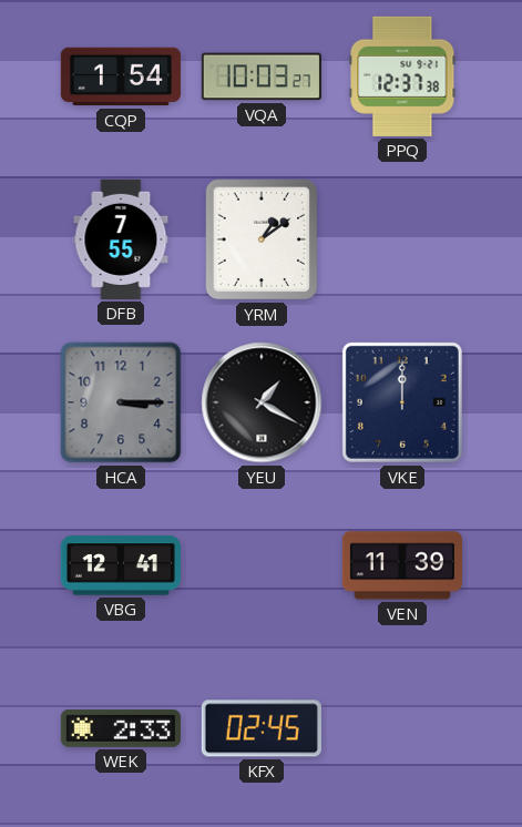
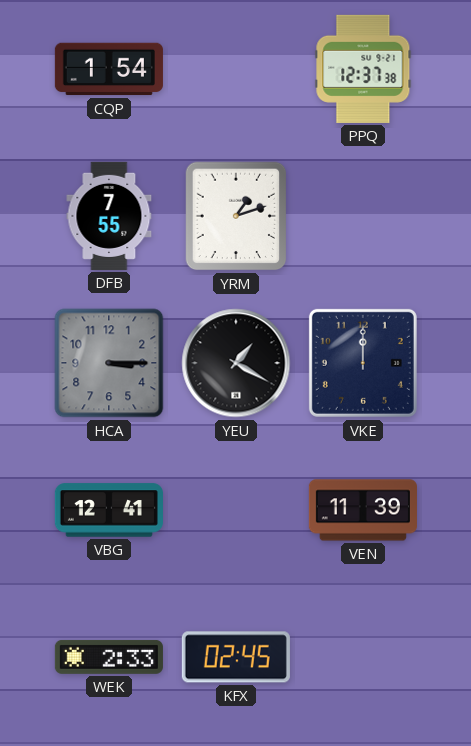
VQA: 10:03 -> none (262, 76)
YRM: 1:09 -> 1:12 (236, 216)
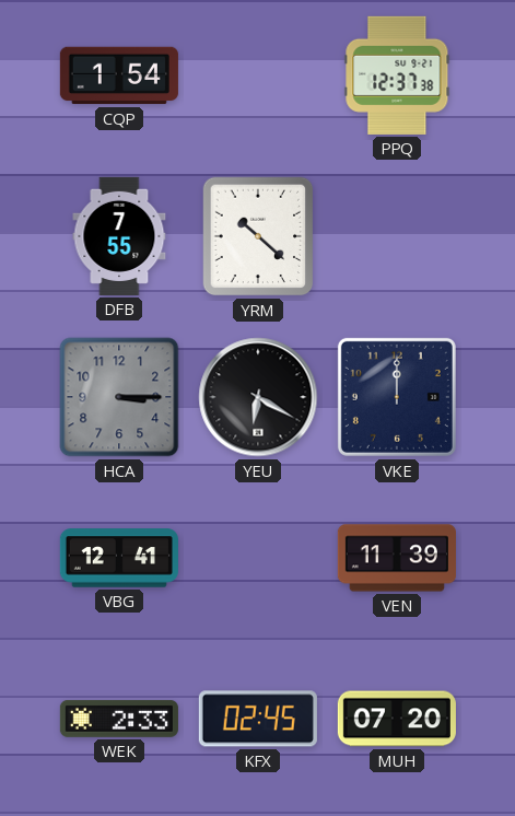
YRM: 1:12 -> 10:22 (258, 236)
YEU: 1:20 -> 6:20 (258, 397)
MUH: none -> 07:20 (397, 719)
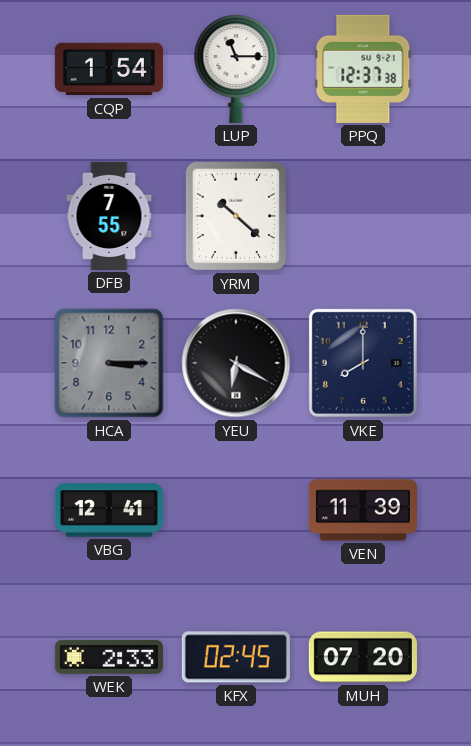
LUP: none -> 11:15 (236, 69)
VKE: 12:00 -> 8:00 (363, 363)
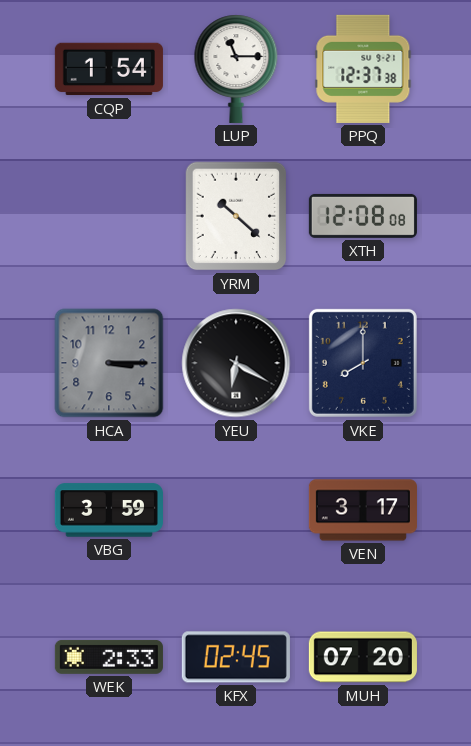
DFB: 7:55 -> none (109, 216)
XTH: none -> 12:08 (363, 216)
VBG: 12:41 -> 3:59 (109, 510)
VEN: 11:39 -> 3:17 (363, 510)
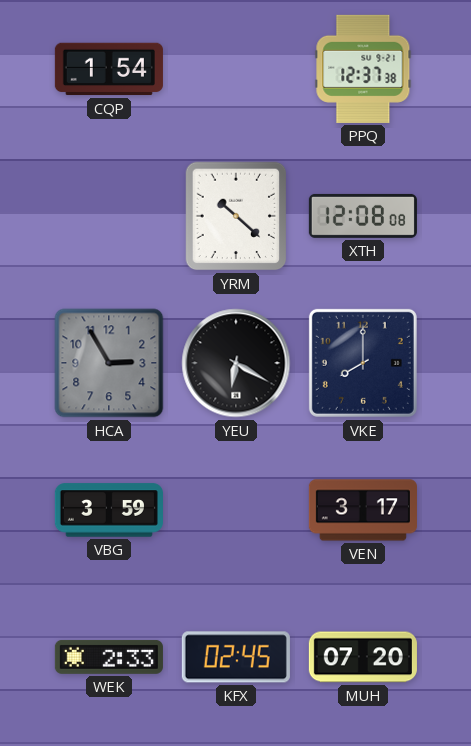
LUP: 11:15 -> none (236, 69)
HCA: 3:15 -> 2:55 (109, 363)
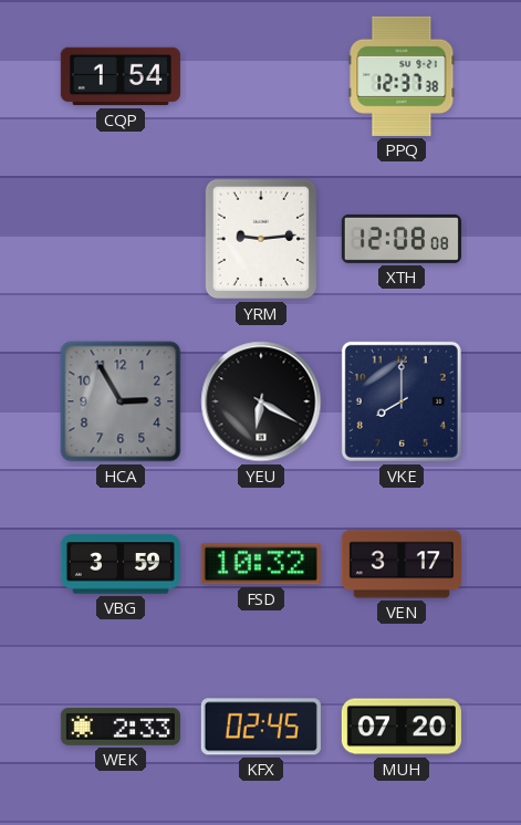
YRM: 10:22 -> 9:14 (261, 239)
FSD: none -> 10:32 (261, 564)
